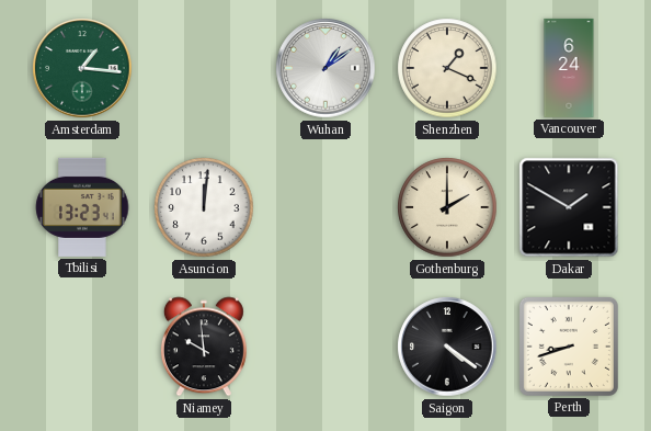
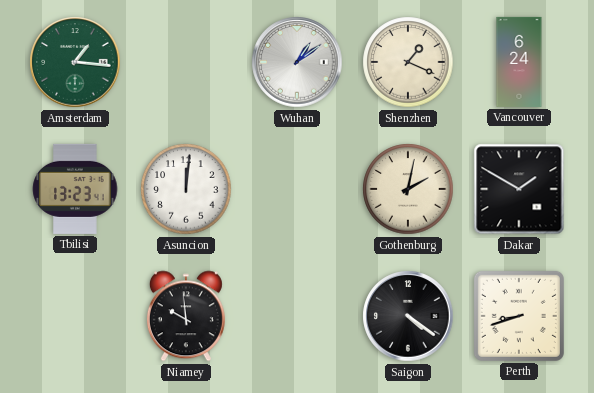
Gothenburg: 2:00 -> 2:02 (408, 189)
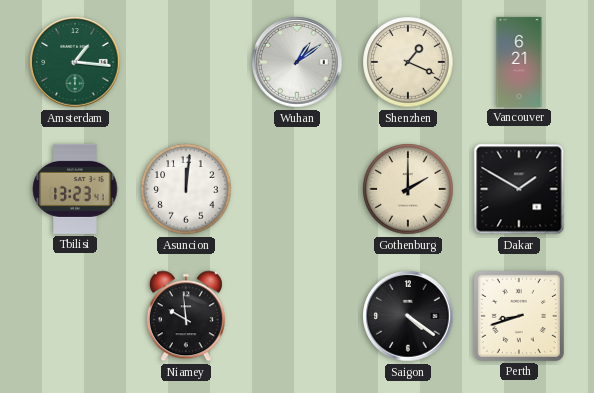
Vancouver: 6:24 -> 6:21 (519, 62)
Gothenburg: 2:02 -> 2:00 (408, 189)
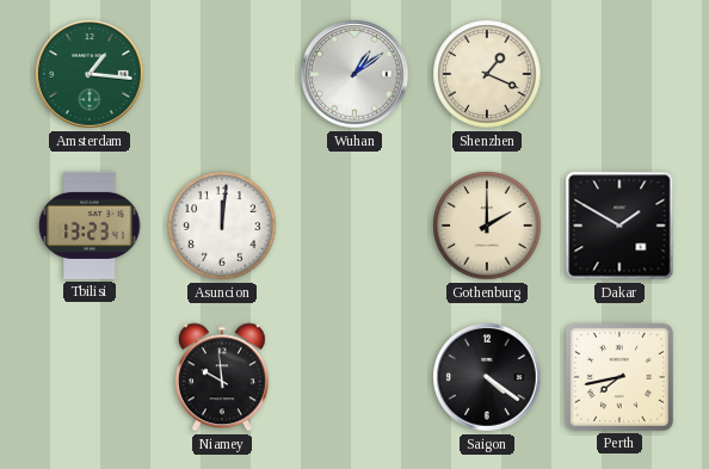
Vancouver: 6:21 -> none (519, 62)
Perth: 8:42 -> 7:43 (619, 377)
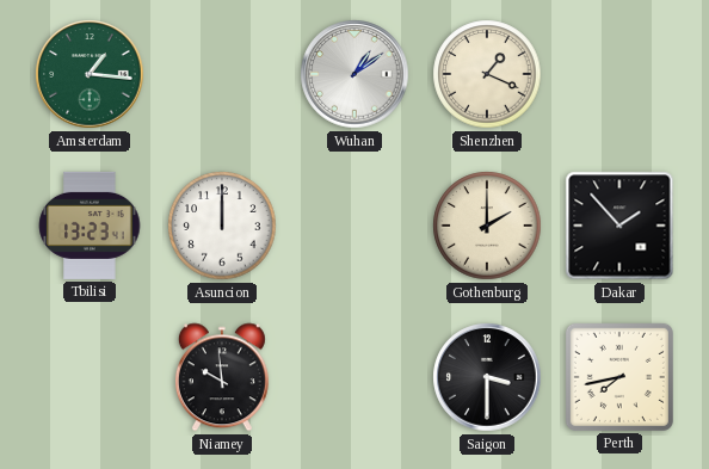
Asuncion: 12:01 -> 12:00 (222, 226)
Dakar: 1:50 -> 1:53 (619, 226)
Saigon: 4:21 -> 3:30 (487, 377)
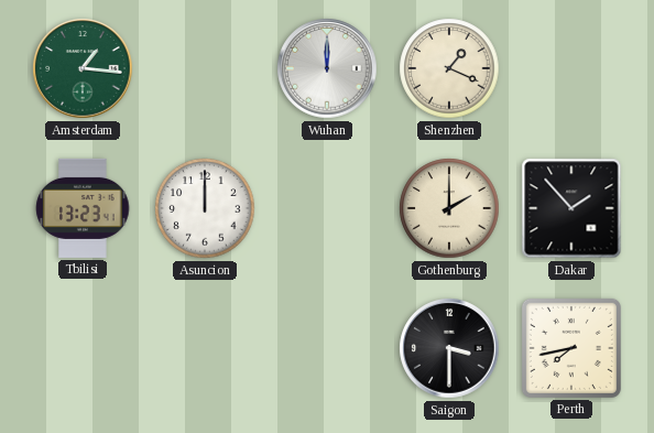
Wuhan: 1:09 -> 12:00 (327, 68)
Niamey: 9:59 -> none (222, 377)
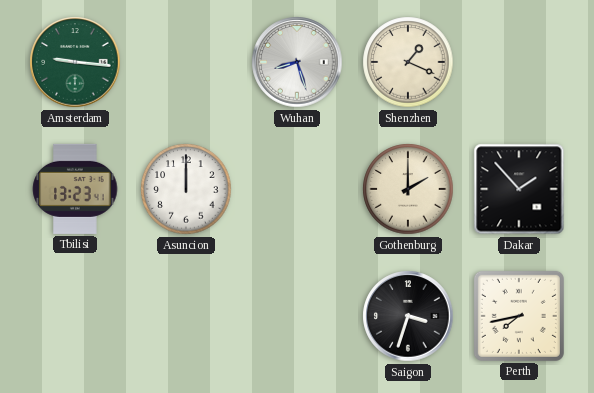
Amsterdam: 1:16 -> 9:16 (75, 62)
Wuhan: 12:00 -> 8:27 (297, 62)
Saigon: 3:30 -> 3:33 (408, 316)
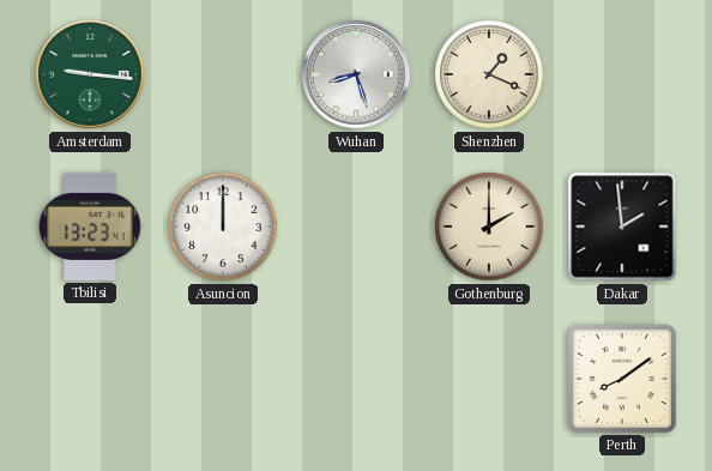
Dakar: 1:53 -> 1:59 (622, 227)
Saigon: 3:33 -> none (408, 316)
Perth: 7:43 -> 8:09 (622, 379)
